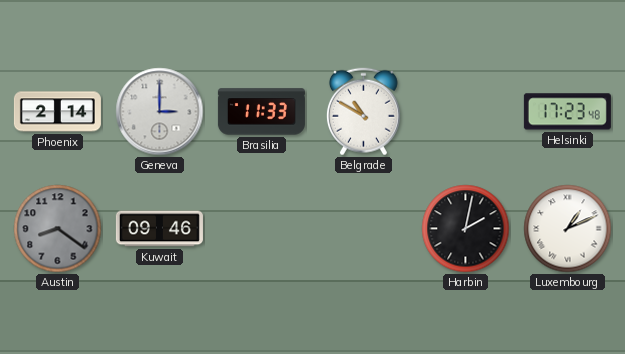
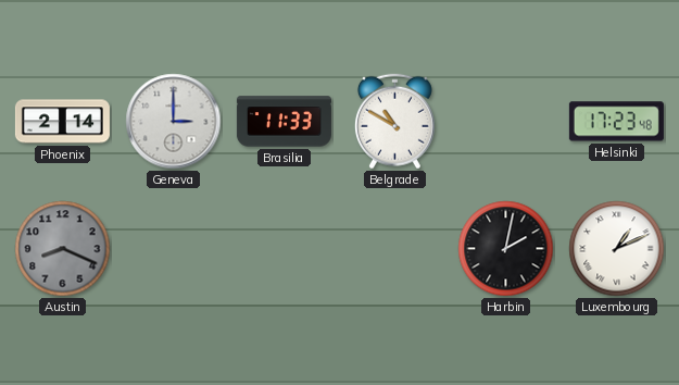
Austin: 8:21 -> 8:19 (63, 249)
Kuwait: 09:46 -> none (159, 229)
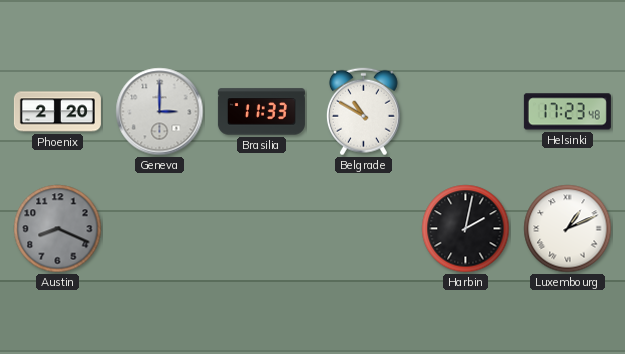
Phoenix: 2:14 -> 2:20 (57, 112)
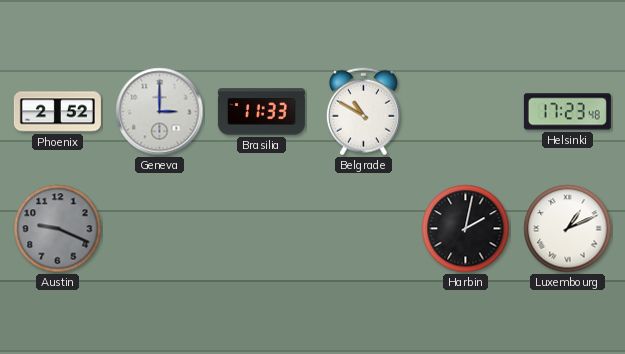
Phoenix: 2:20 -> 2:52 (57, 112)
Austin: 8:19 -> 9:19 (58, 229)
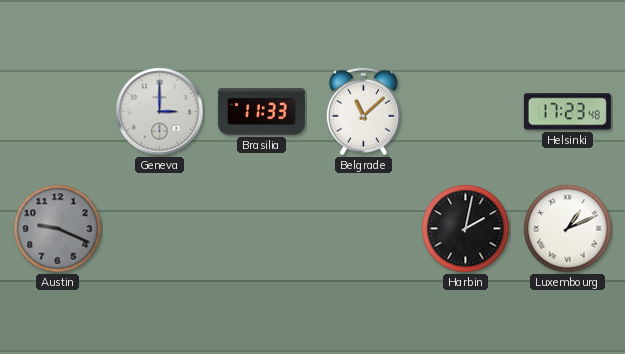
Phoenix: 2:52 -> none (57, 112)
Belgrade: 10:50 -> 11:08 (363, 112)
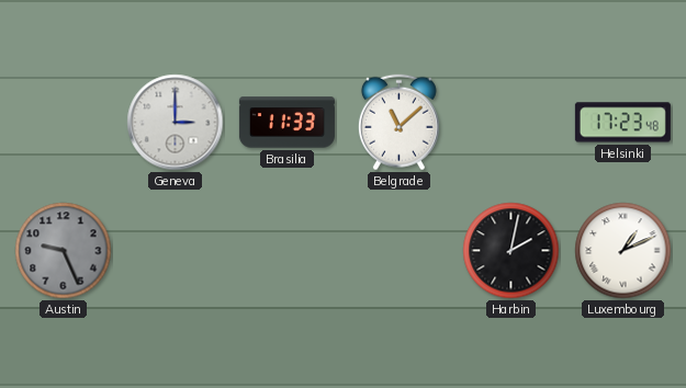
Austin: 9:19 -> 9:26 (64, 251)
